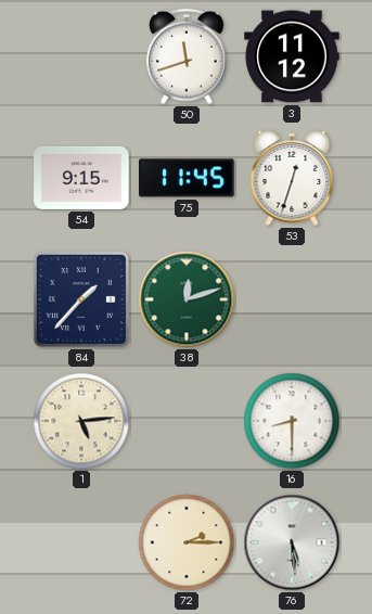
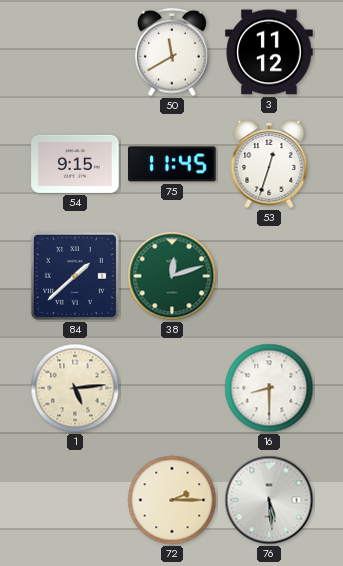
50: 11:42 -> 11:40 (172, 52)
84: 1:37 -> 1:38 (75, 276)
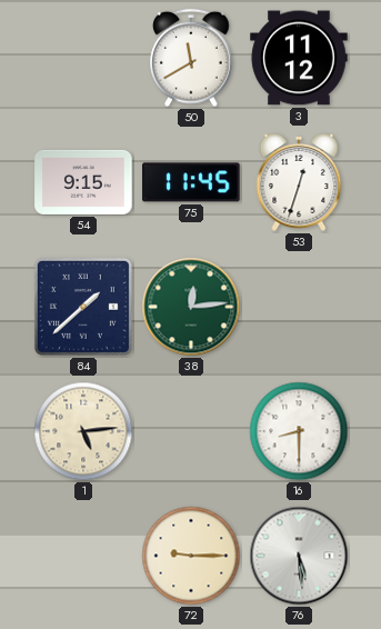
38: 12:12 -> 12:14 (191, 307)
72: 2:15 -> 9:15 (191, 556)
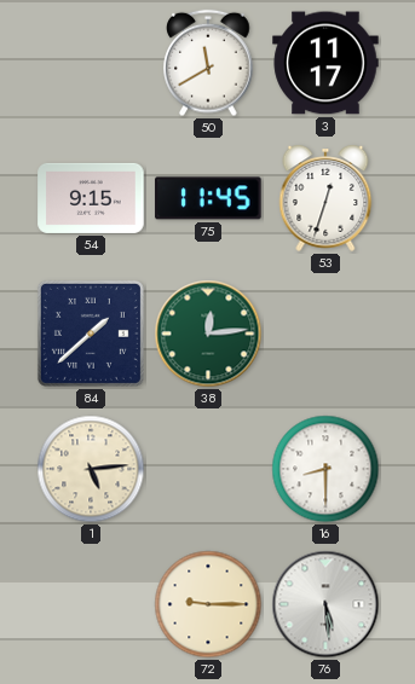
3: 11:12 -> 11:17 (325, 63)
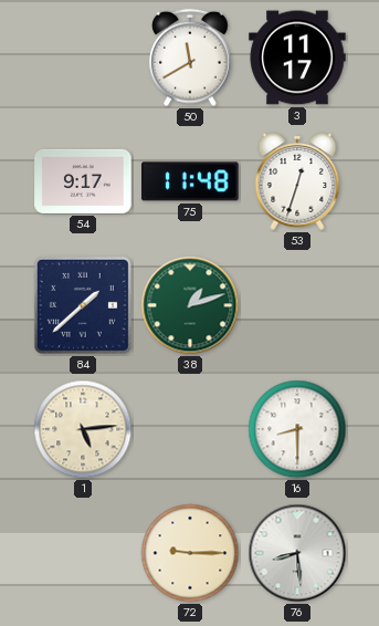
54: 9:15 -> 9:17 (83, 181)
75: 11:45 -> 11:48 (190, 181)
38: 12:14 -> 1:12 (190, 305)
76: 5:29 -> 8:29 (297, 553)
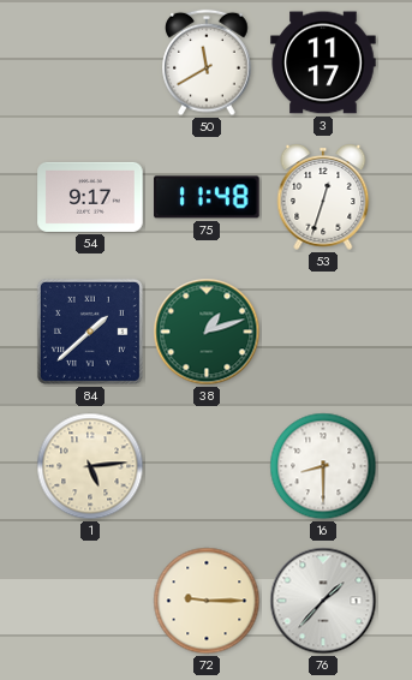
76: 8:29 -> 1:37 (323, 601)
